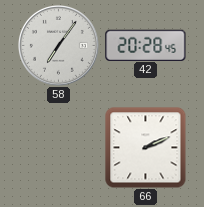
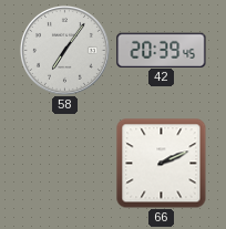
42: 20:28 -> 20:39 (162, 50)
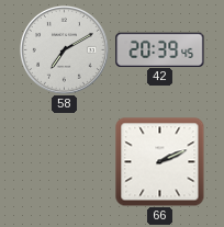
58: 7:06 -> 7:10 (64, 49)
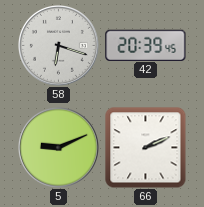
58: 7:10 -> 6:18 (58, 45)
5: none -> 9:11 (58, 147)
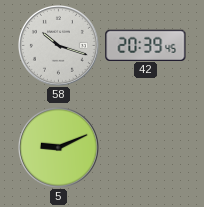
58: 6:18 -> 10:18 (58, 45)
66: 2:11 -> none (146, 148)
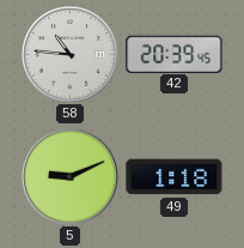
58: 10:18 -> 10:46 (69, 54)
49: none -> 1:18 (175, 177)
